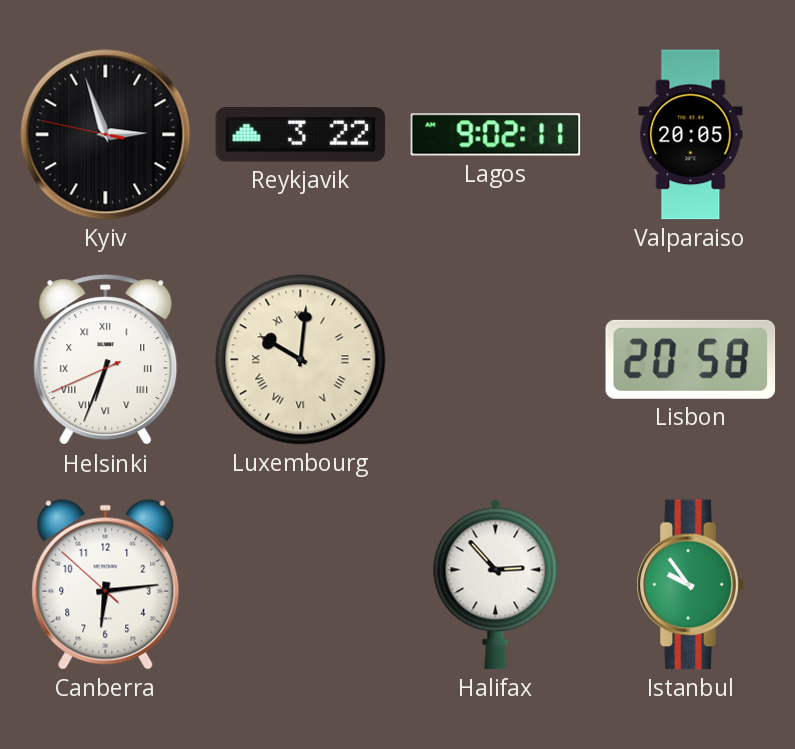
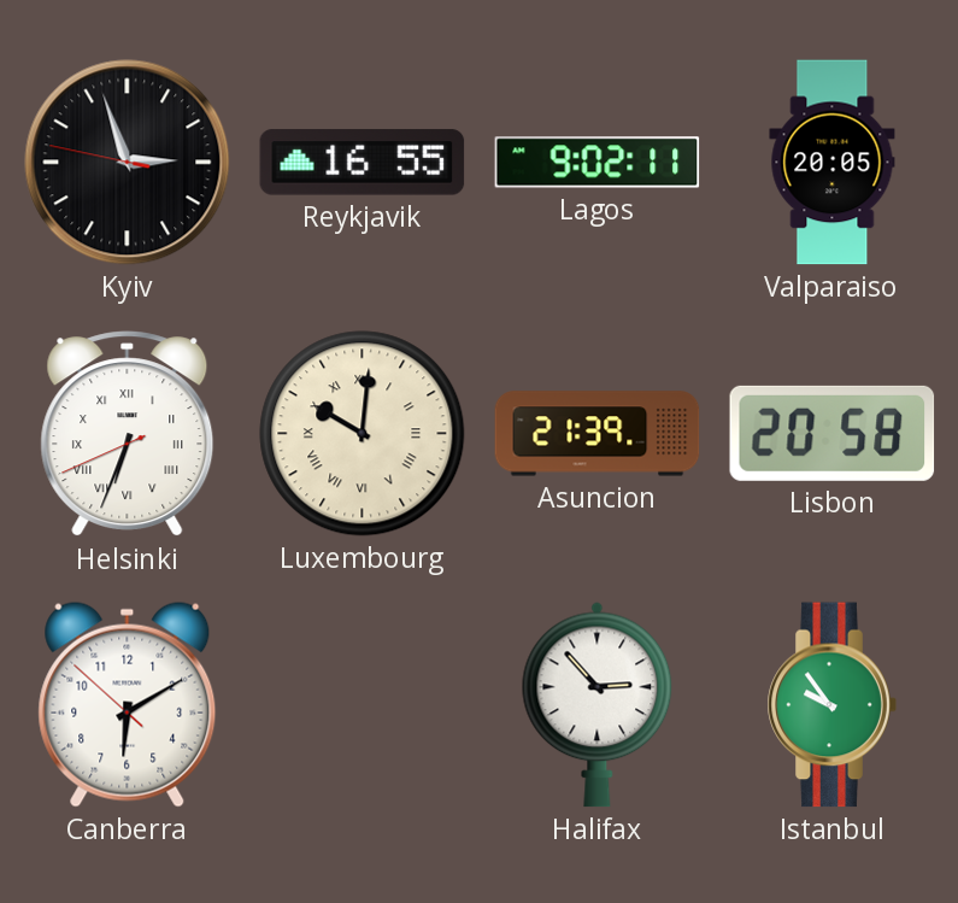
Reykjavik: 3:22 -> 16:55 (363, 163)
Asuncion: none -> 21:39 (598, 434)
Canberra: 6:13 -> 6:09 (128, 704)
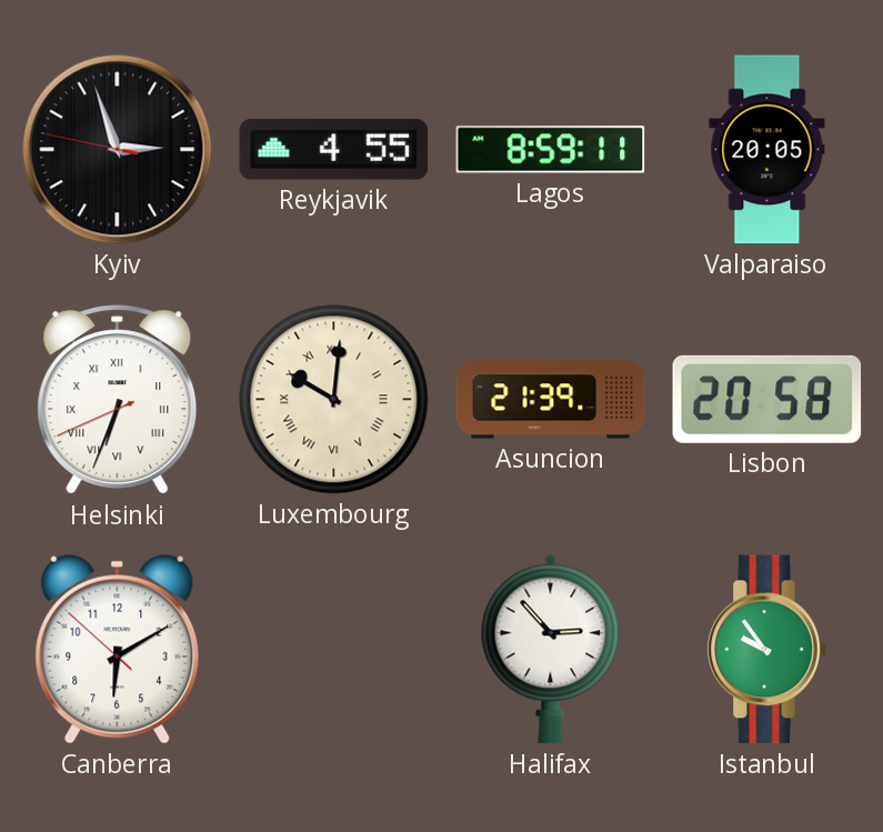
Reykjavik: 16:55 -> 4:55 (334, 150)
Lagos: 9:02 -> 8:59 (551, 150)
